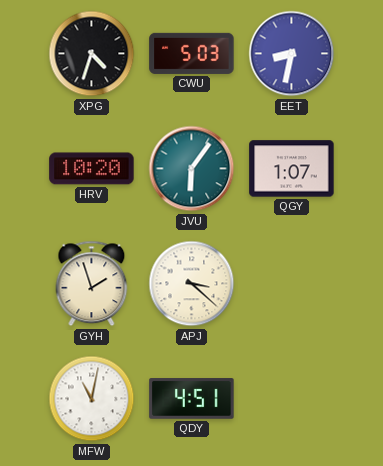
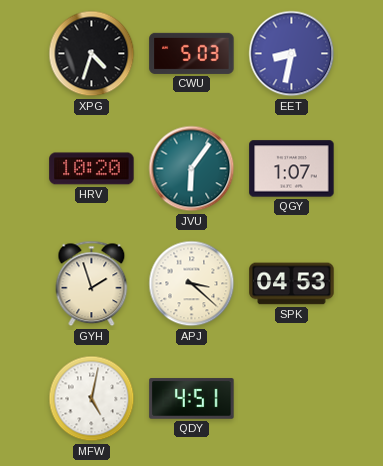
SPK: none -> 04:53 (292, 284)
MFW: 11:02 -> 5:02 (92, 399)
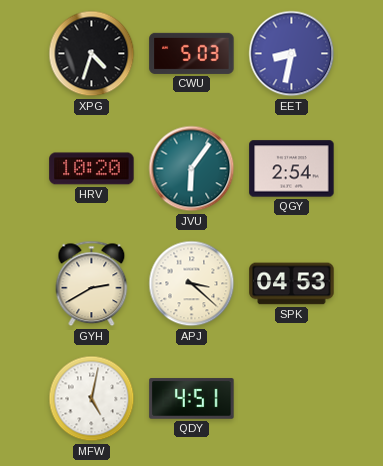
QGY: 1:07 -> 2:54 (292, 169)
GYH: 1:57 -> 2:40 (92, 284)
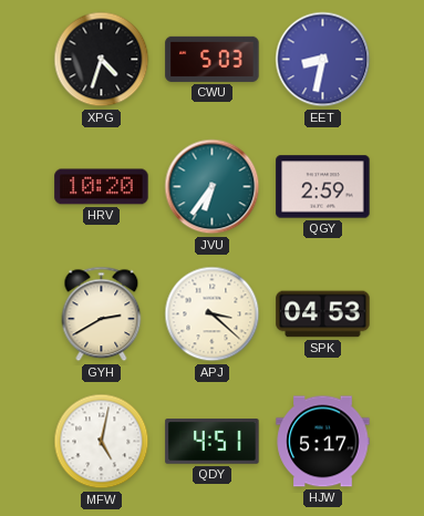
JVU: 6:06 -> 6:36 (213, 187)
QGY: 2:54 -> 2:59 (323, 187)
HJW: none -> 5:17 (323, 442)
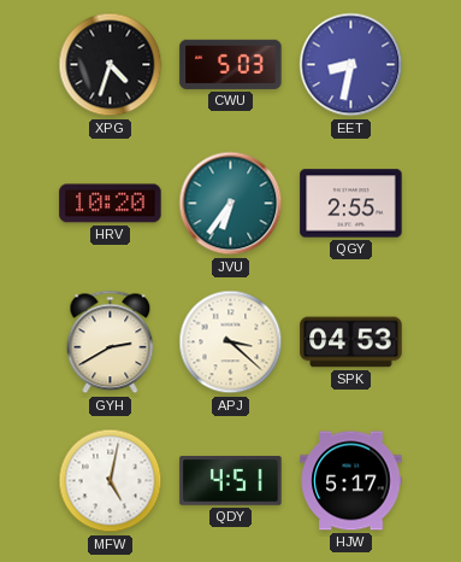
QGY: 2:59 -> 2:55 (351, 204)
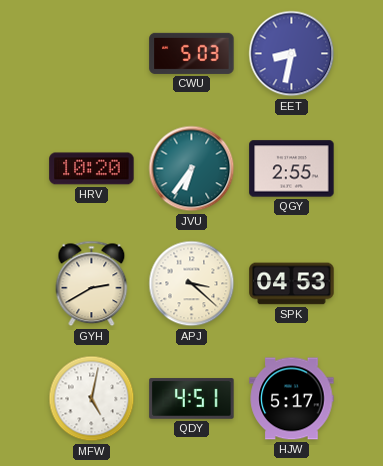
XPG: 4:33 -> none (111, 65)
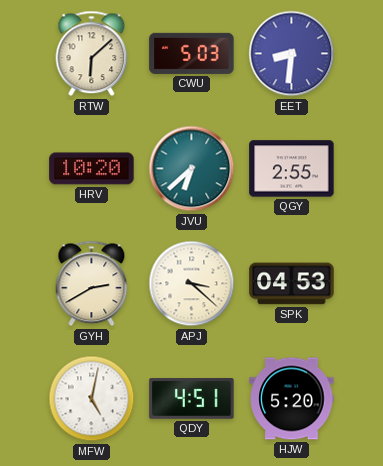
RTW: none -> 6:08 (92, 54)
EET: 8:32 -> 8:31 (292, 54)
JVU: 6:36 -> 6:38 (192, 169)
HJW: 5:17 -> 5:20 (292, 399)
